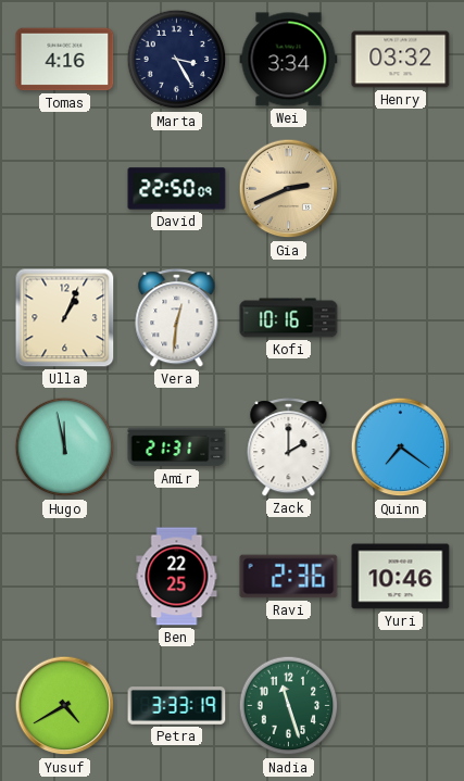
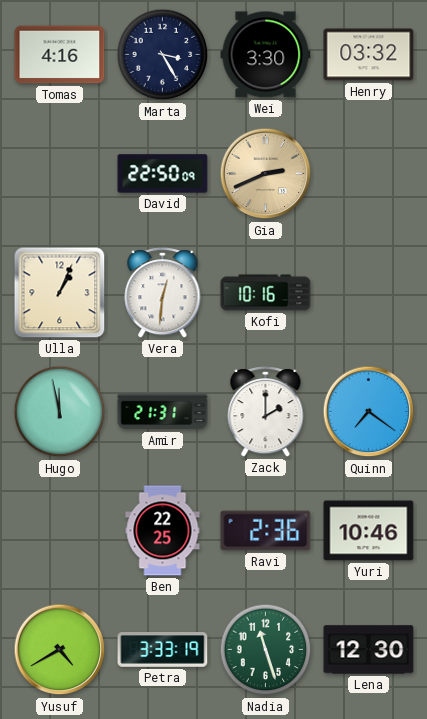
Wei: 3:34 -> 3:30 (266, 55)
Lena: none -> 12:30 (369, 650)
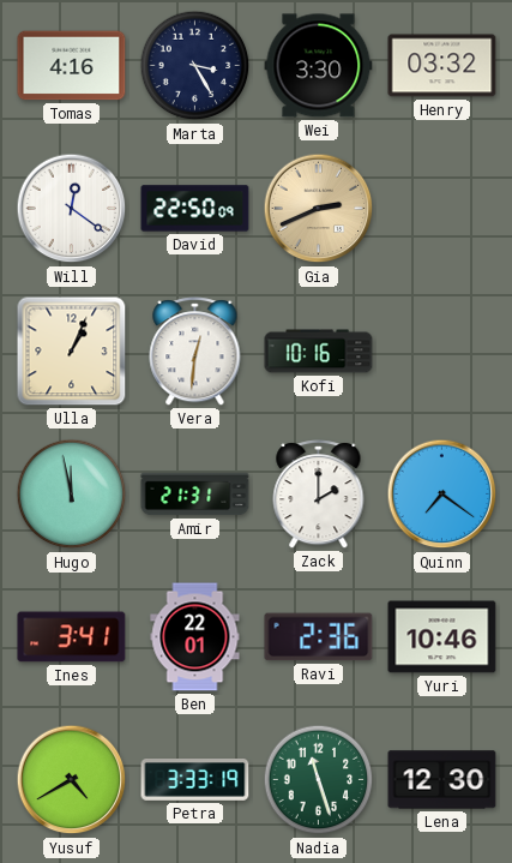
Will: none -> 12:21 (72, 209)
Ines: none -> 3:41 (72, 637)
Ben: 22:25 -> 22:01 (195, 637)
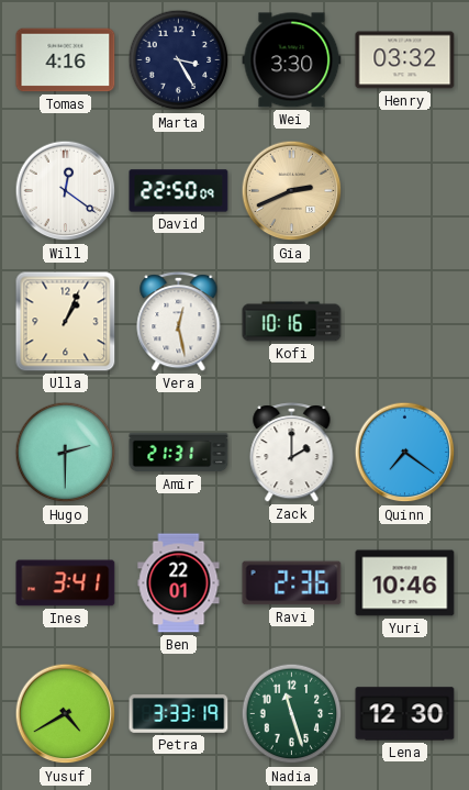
Vera: 12:31 -> 12:28 (179, 322)
Hugo: 11:58 -> 2:30 (66, 453)
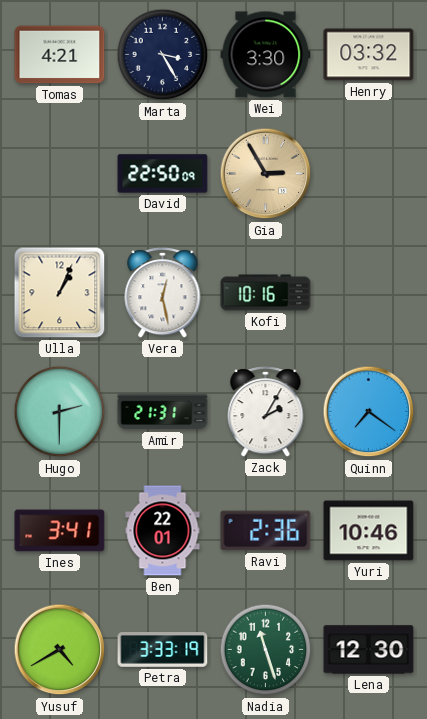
Tomas: 4:16 -> 4:21 (60, 55)
Will: 12:21 -> none (66, 191)
Gia: 2:41 -> 2:55 (266, 174)
Zack: 2:00 -> 2:05 (266, 412)
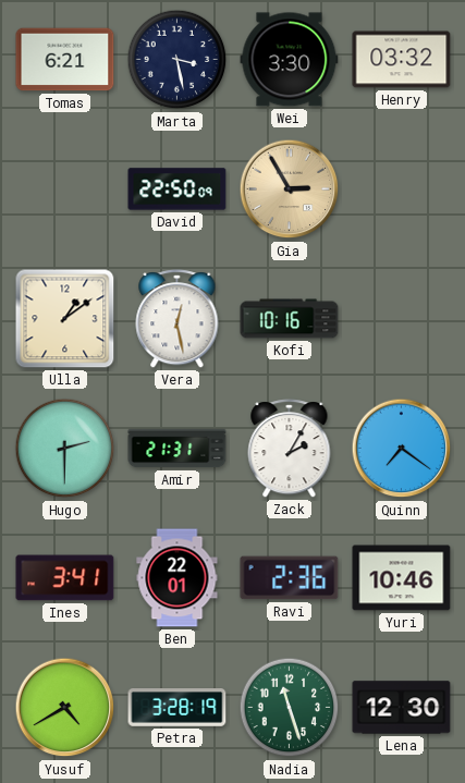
Tomas: 4:21 -> 6:21 (65, 60)
Marta: 3:25 -> 3:28 (178, 60)
Ulla: 1:04 -> 1:09 (65, 319)
Petra: 3:33 -> 3:28 (178, 708)
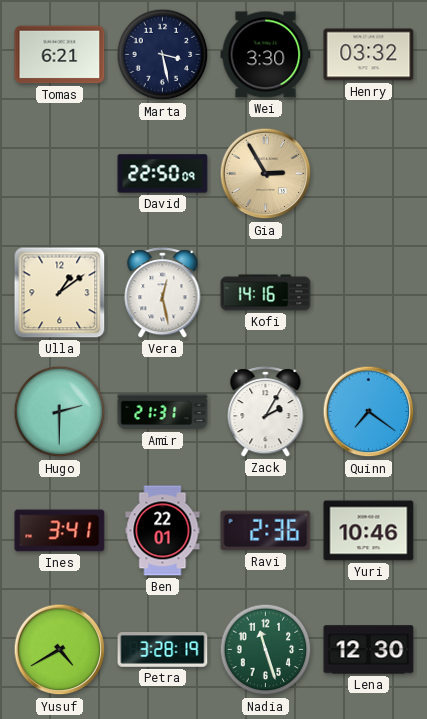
Kofi: 10:16 -> 14:16 (266, 293)
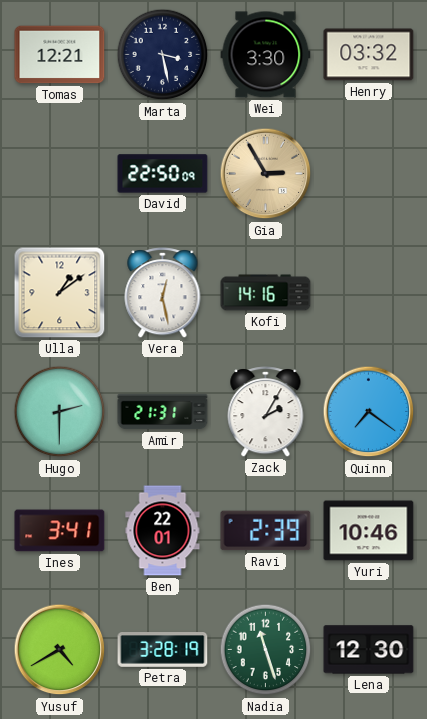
Tomas: 6:21 -> 12:21 (60, 55)
Ravi: 2:36 -> 2:39 (266, 531)
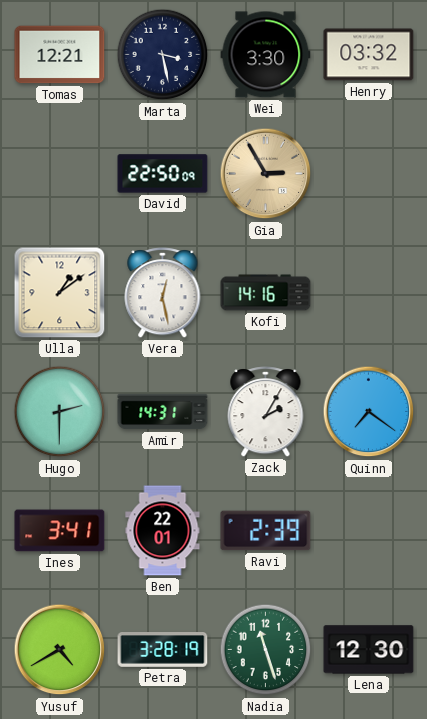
Amir: 21:31 -> 14:31 (163, 412)
Yuri: 10:46 -> none (369, 531)
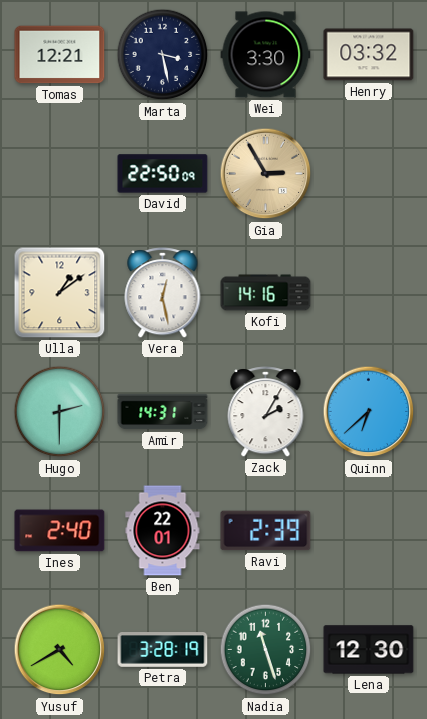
Quinn: 7:21 -> 6:38 (369, 412)
Ines: 3:41 -> 2:40 (60, 531)
